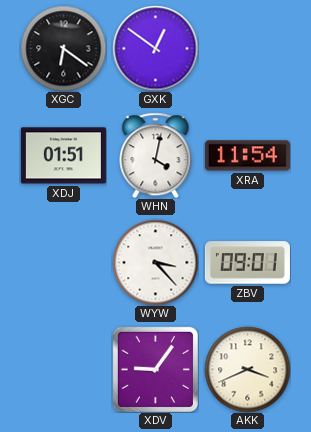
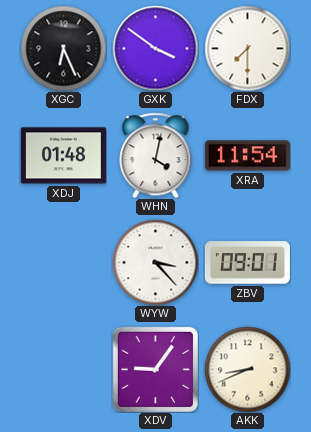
XGC: 6:21 -> 6:26 (63, 48)
GXK: 12:51 -> 3:51 (155, 48)
FDX: none -> 7:30 (247, 48)
XDJ: 01:51 -> 01:48 (63, 156)
AKK: 3:41 -> 8:41 (247, 369)
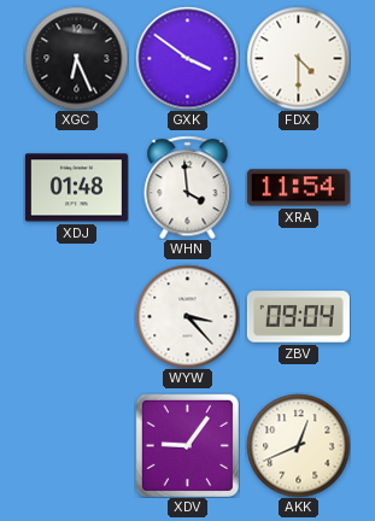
FDX: 7:30 -> 4:30 (298, 58)
WHN: 4:02 -> 3:59 (188, 187)
ZBV: 09:01 -> 09:04 (298, 317)
AKK: 8:41 -> 12:41 (298, 445)
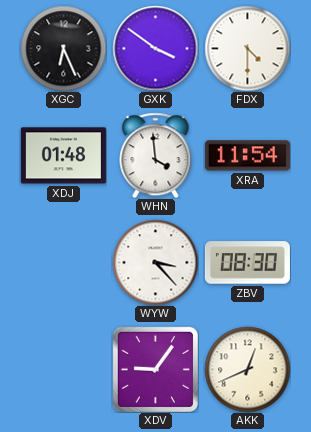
ZBV: 09:04 -> 08:30 (247, 263)
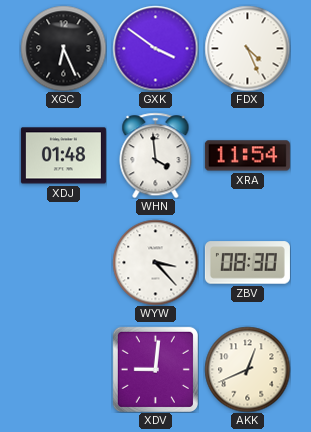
FDX: 4:30 -> 4:26 (247, 48)
XDV: 9:06 -> 9:01 (155, 369)
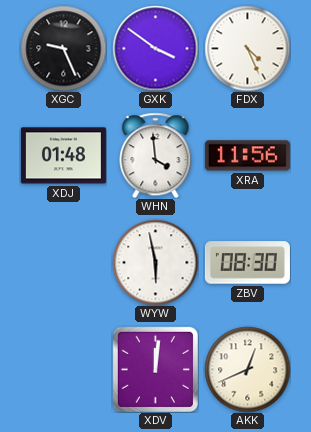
XGC: 6:26 -> 9:26 (63, 48)
XRA: 11:54 -> 11:56 (247, 156)
WYW: 3:23 -> 5:58 (155, 262)
XDV: 9:01 -> 12:01 (155, 369)
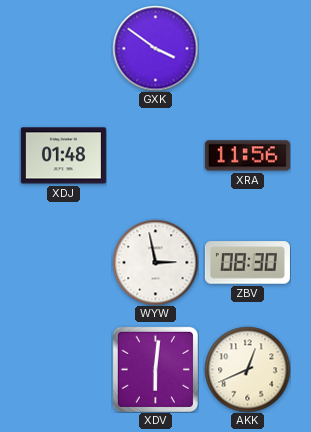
XGC: 9:26 -> none (63, 48)
FDX: 4:26 -> none (247, 48)
WHN: 3:59 -> none (156, 155)
WYW: 5:58 -> 2:58 (155, 262)
XDV: 12:01 -> 6:01 (155, 369)
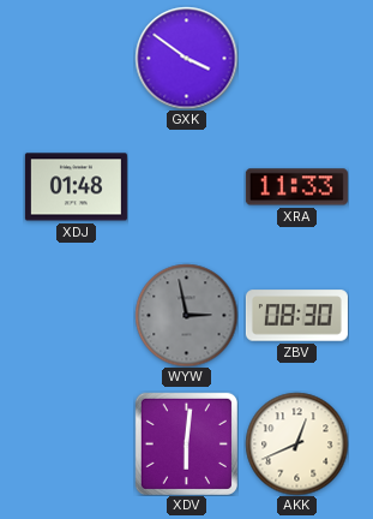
XRA: 11:56 -> 11:33 (296, 187)
WYW dial: white -> grey (186, 315)
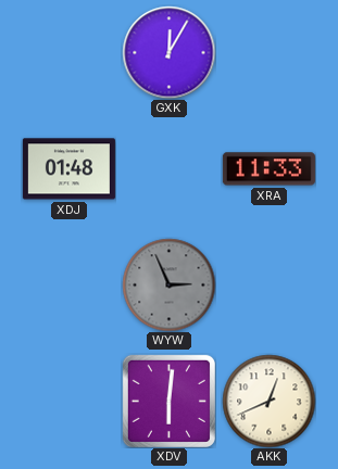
GXK: 3:51 -> 12:05 (168, 52)
WYW: 2:58 -> 2:56 (168, 284)
ZBV: 08:30 -> none (296, 316)
